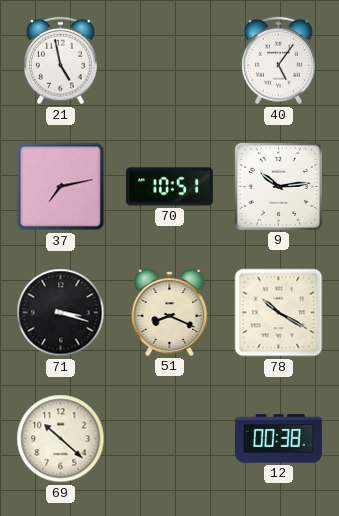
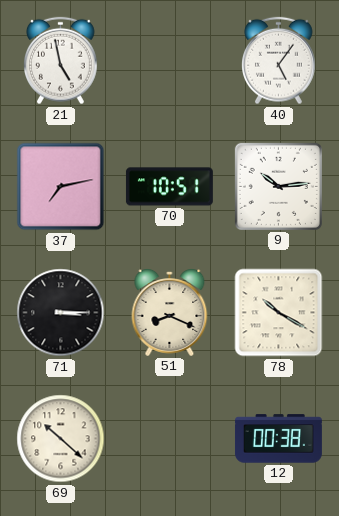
71: 3:18 -> 3:15 (61, 313)
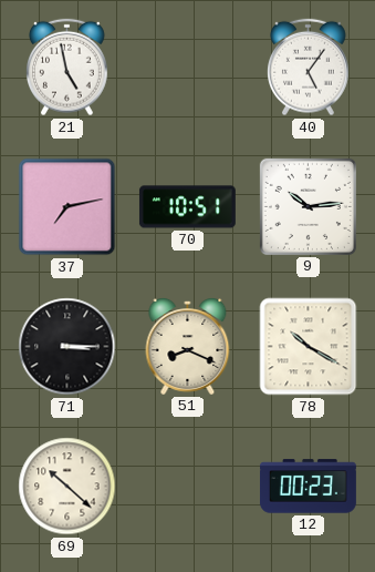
12: 00:38 -> 00:23 (308, 487)
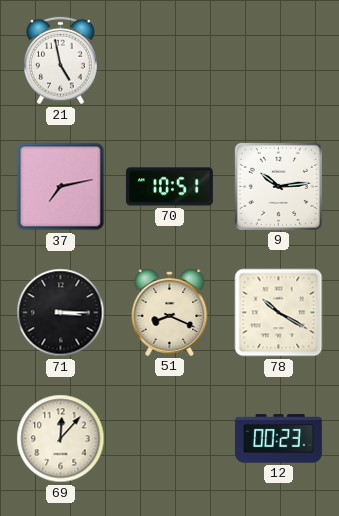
40: 5:06 -> none (309, 68)
69: 10:22 -> 12:07 (61, 439)
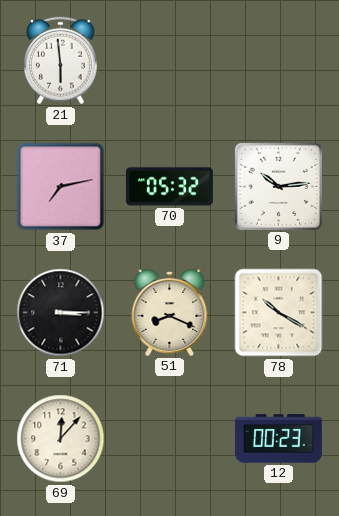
21: 4:58 -> 5:59 (61, 61)
70: 10:51 -> 05:32 (169, 187)
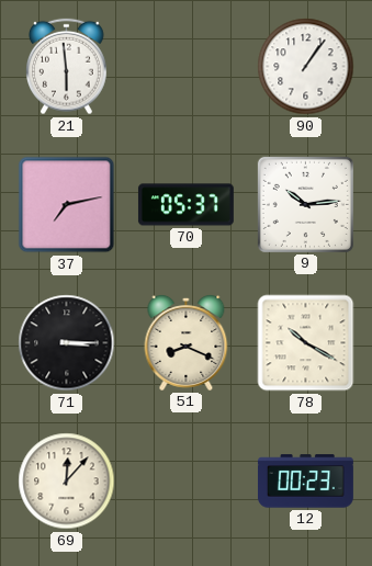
90: none -> 1:06 (306, 67)
70: 05:32 -> 05:37 (185, 205)
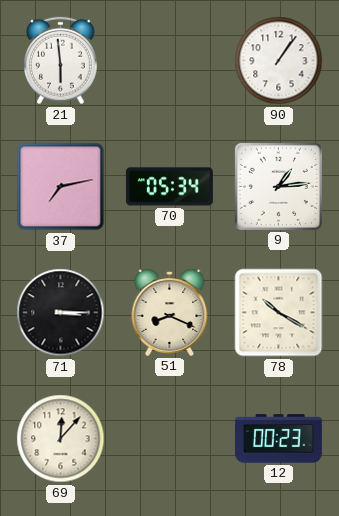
70: 05:37 -> 05:34 (169, 187)
9: 10:14 -> 1:14 (278, 186)
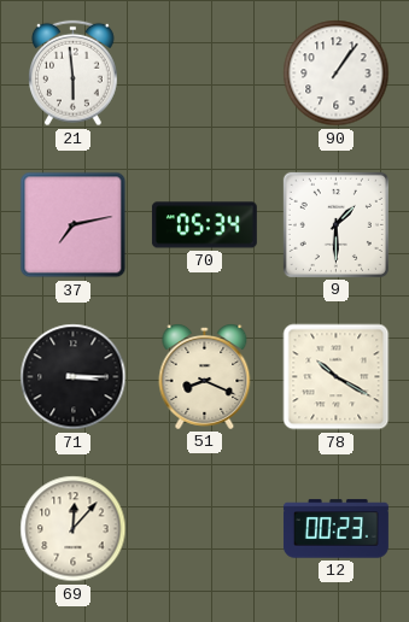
9: 1:14 -> 1:30 (335, 224)
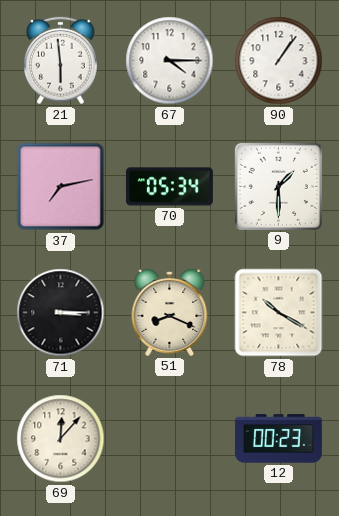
67: none -> 4:15 (170, 61)
